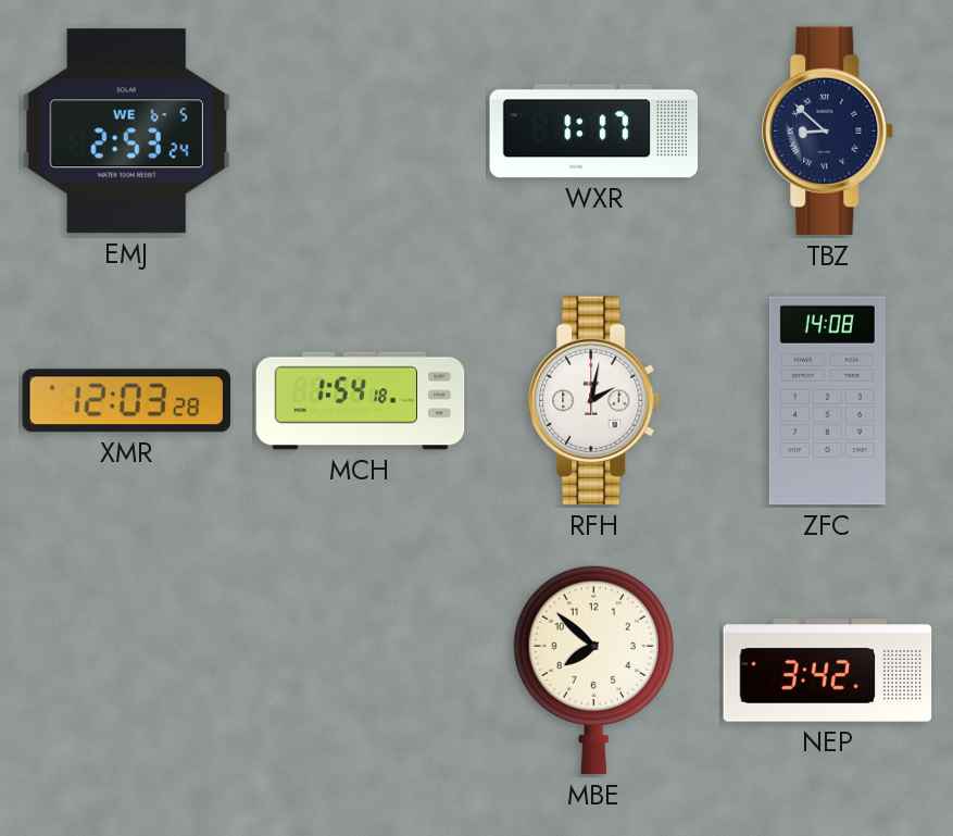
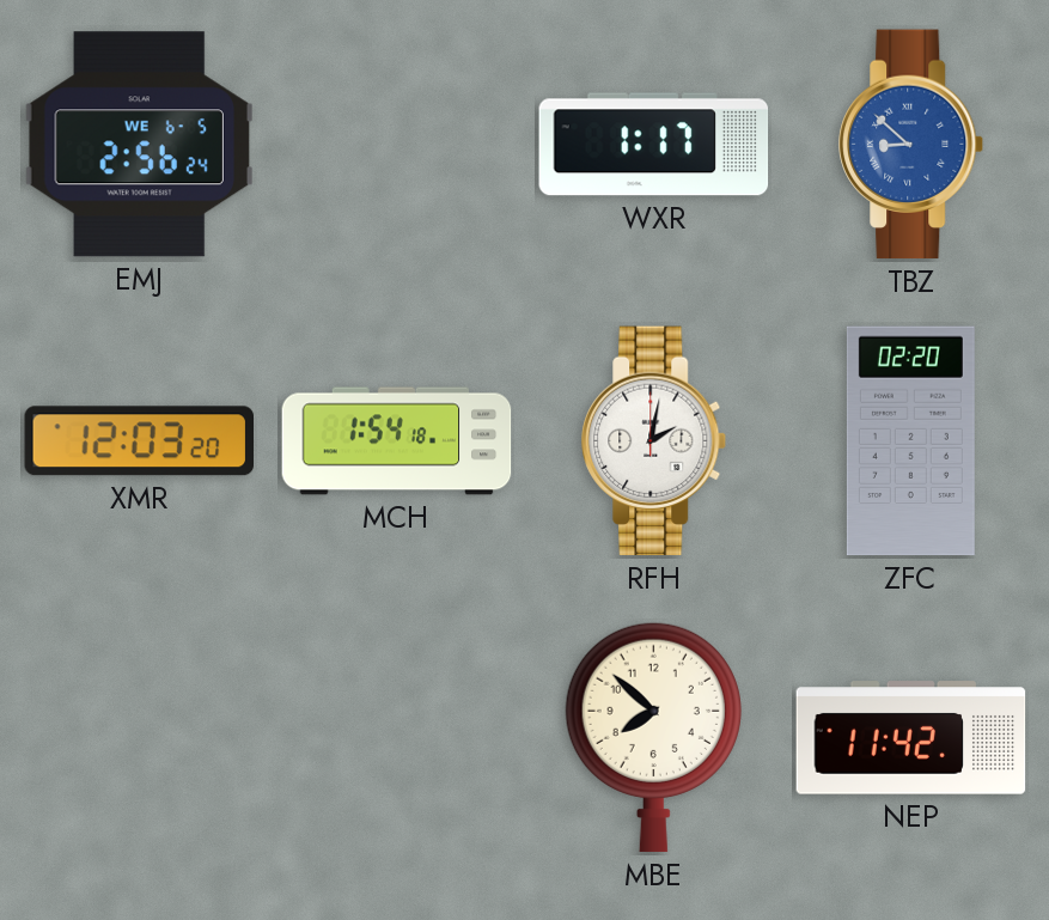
EMJ: 2:53 -> 2:56 (139, 145)
TBZ dial: navy -> blue (911, 145)
XMR: 12:03:28 -> 12:03:20 (139, 441)
ZFC: 14:08 -> 02:20 (910, 441)
NEP: 3:42 -> 11:42 (911, 738)
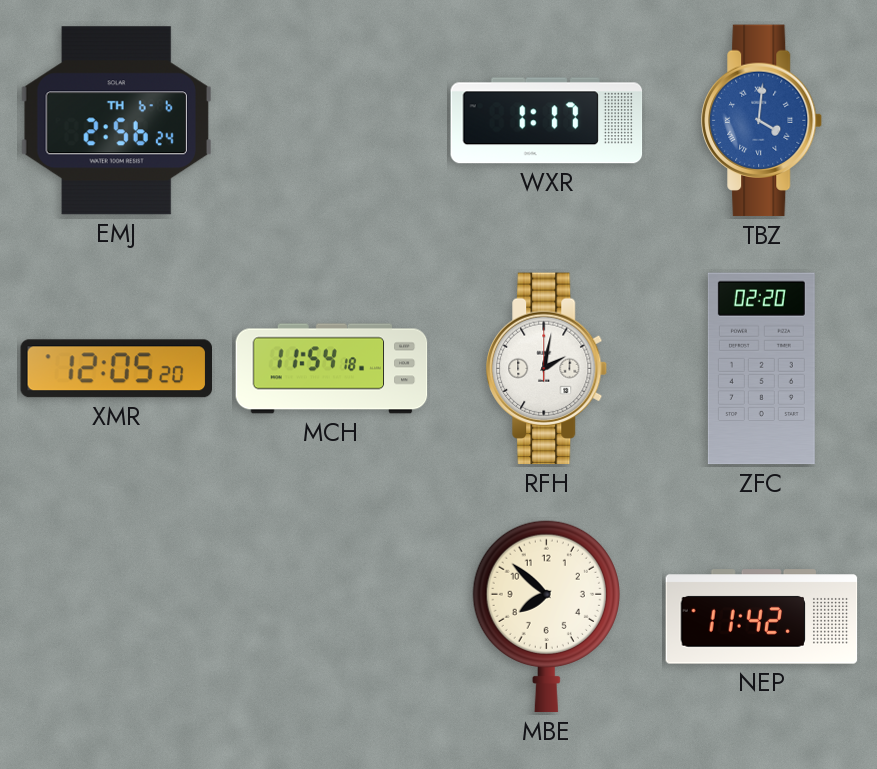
EMJ date: WE 6-5 -> TH 6-6 (116, 121)
TBZ: 8:52 -> 4:01 (762, 121)
XMR: 12:03 -> 12:05 (116, 369)
MCH: 1:54 -> 11:54 (332, 369)
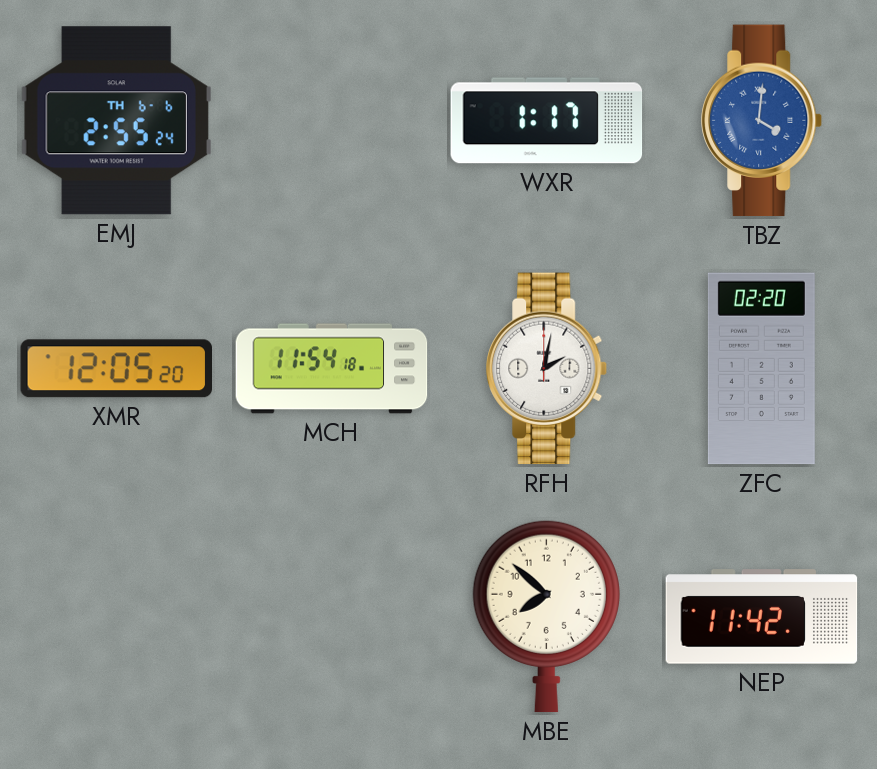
EMJ: 2:56 -> 2:55 (116, 121)
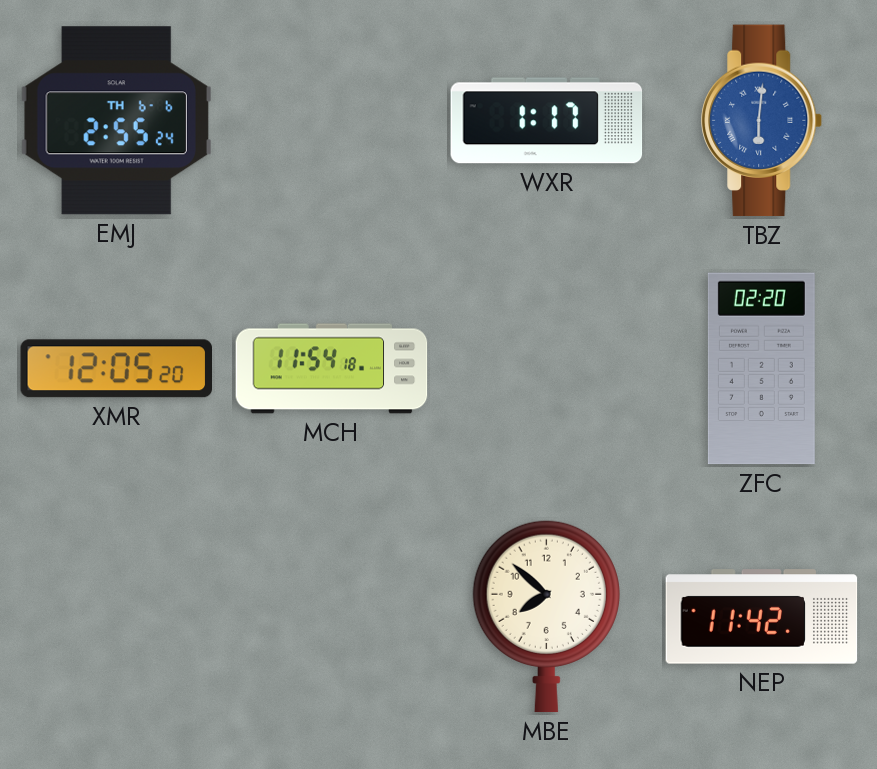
TBZ: 4:01 -> 6:01 (762, 121)
RFH: 2:02 -> none (547, 369)
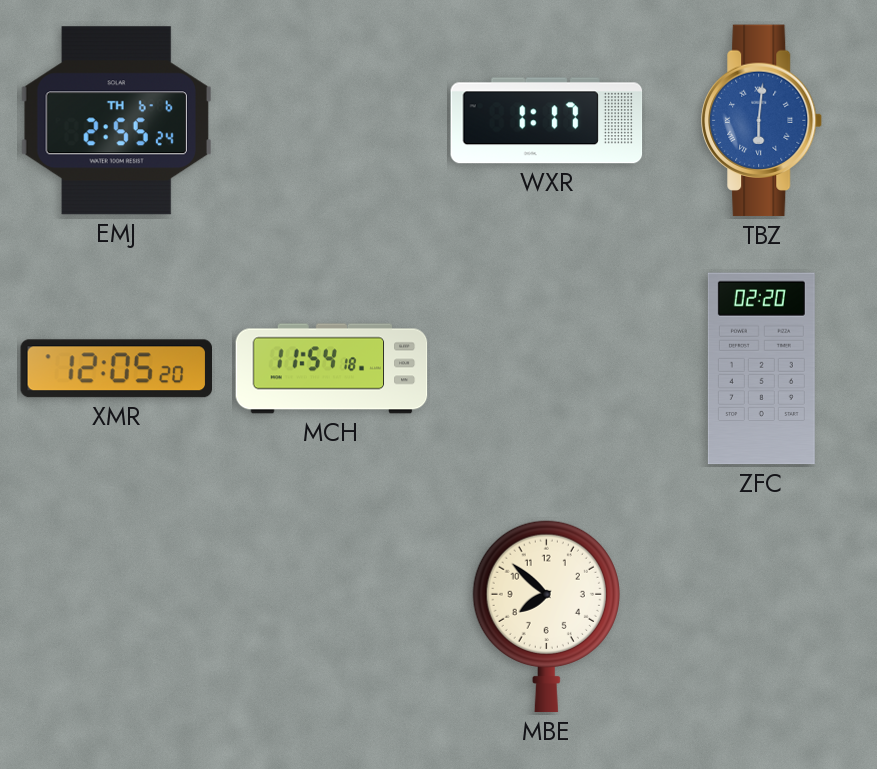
NEP: 11:42 -> none (762, 617)
